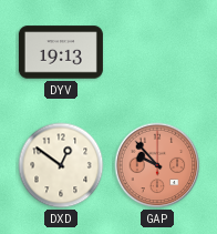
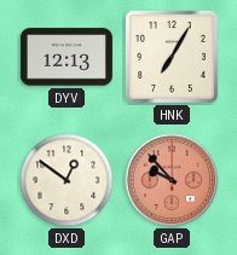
DYV: 19:13 -> 12:13 (67, 57)
HNK: none -> 7:05 (172, 57)
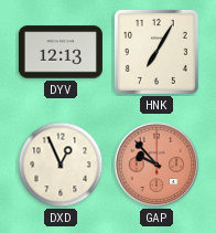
DXD: 12:51 -> 12:56 (61, 165)
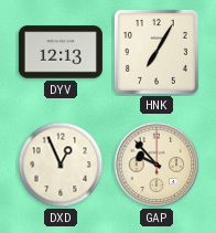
GAP dial: salmon -> cream (156, 165)
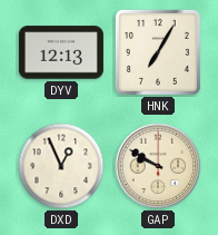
GAP: 9:53 -> 9:50 (158, 166)
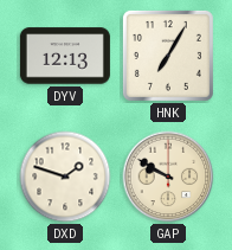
DXD: 12:56 -> 1:48 (65, 177)
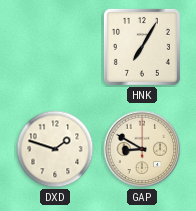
DYV: 12:13 -> none (65, 56)
GAP: 9:50 -> 8:50 (142, 149)
